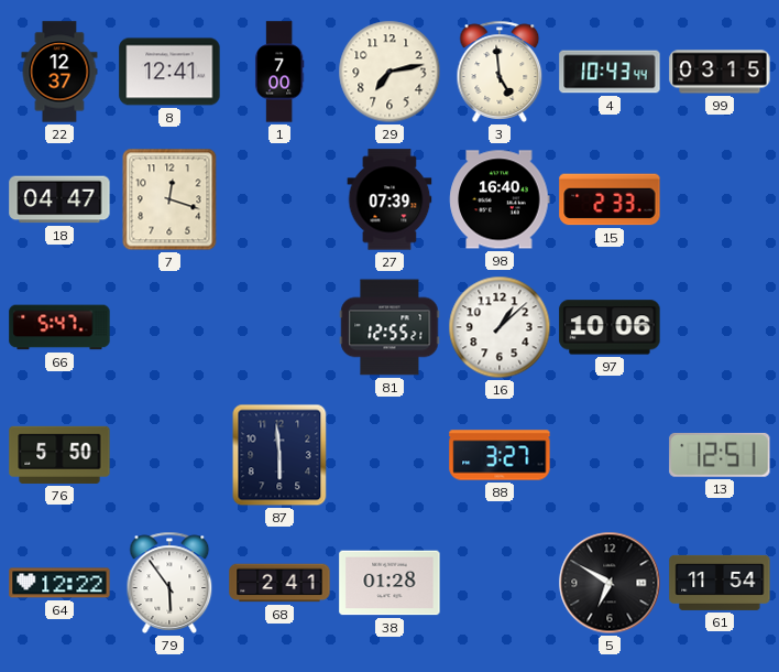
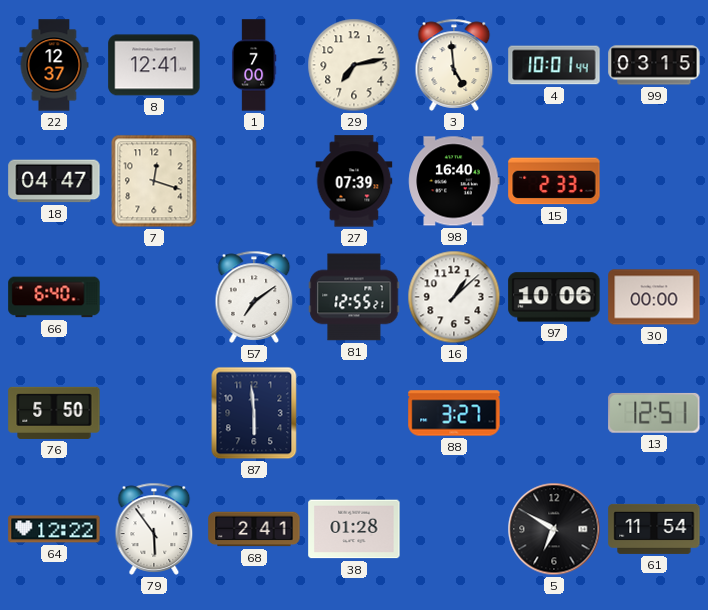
4: 10:43 -> 10:01 (554, 65)
66: 5:47 -> 6:40 (54, 297)
57: none -> 7:09 (254, 297)
30: none -> 00:00 (654, 297)
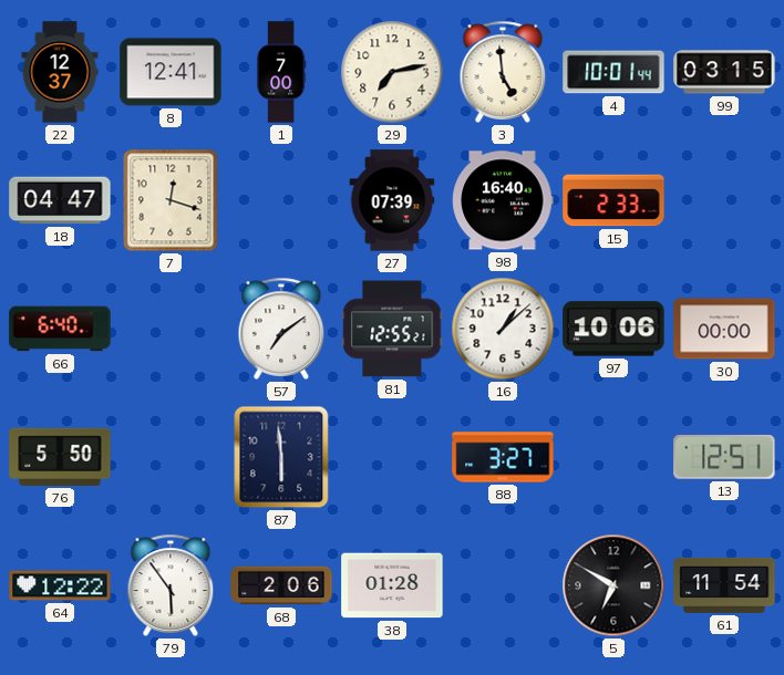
68: 2:41 -> 2:06 (281, 585)
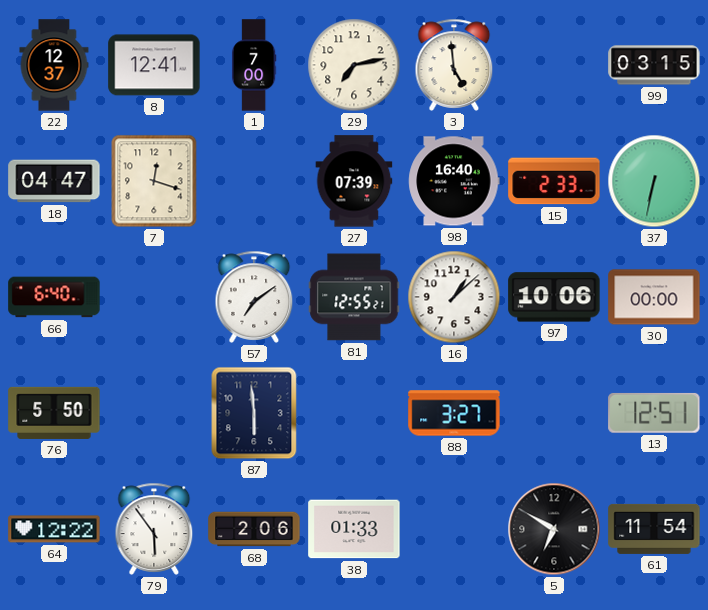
4: 10:01 -> none (613, 72)
37: none -> 6:32 (654, 181)
38: 01:28 -> 01:33 (354, 529)
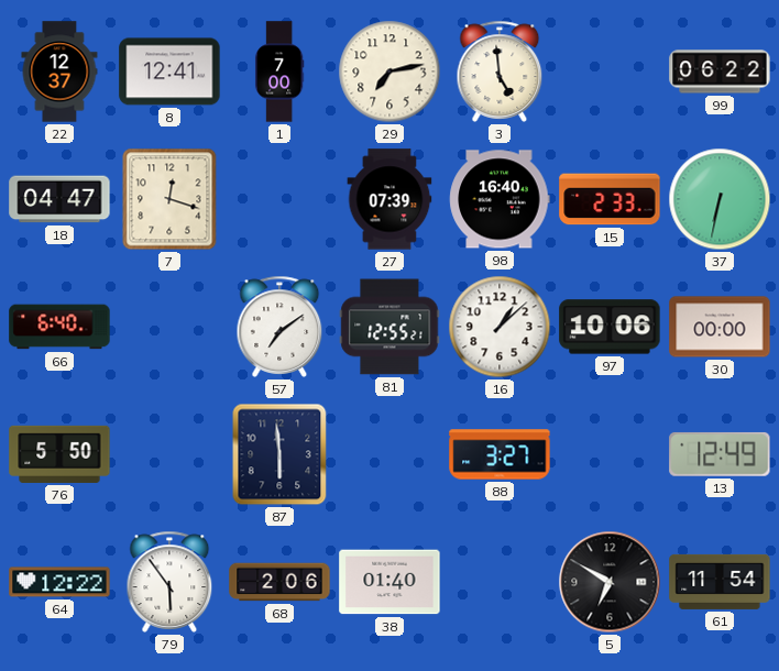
99: 03:15 -> 06:22 (720, 71)
13: 12:51 -> 12:49 (720, 454)
38: 01:33 -> 01:40 (390, 582)
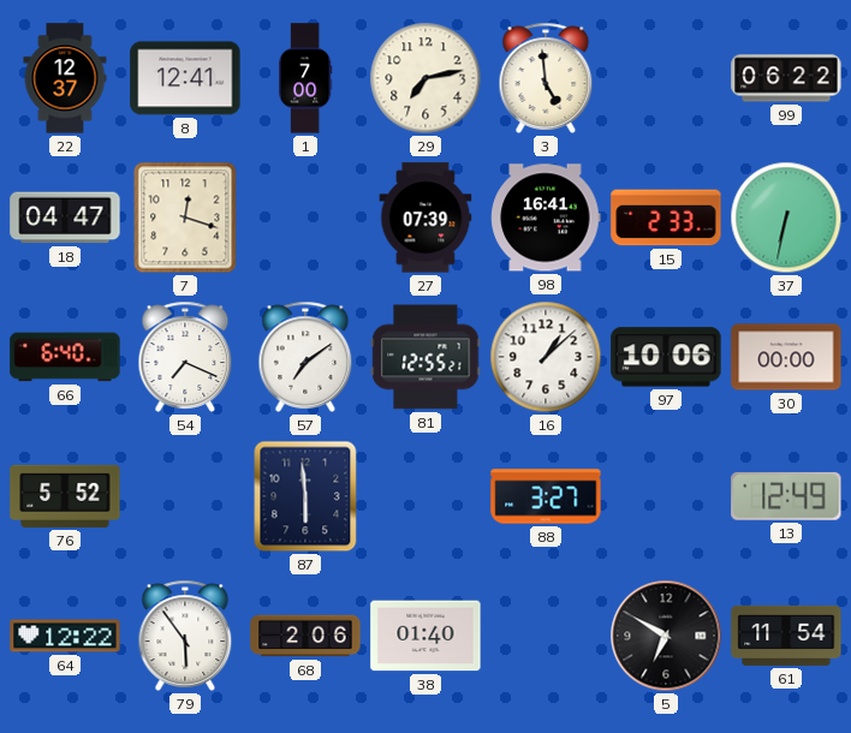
98: 16:40 -> 16:41 (546, 217)
54: none -> 7:19 (185, 357)
76: 5:50 -> 5:52 (65, 496)
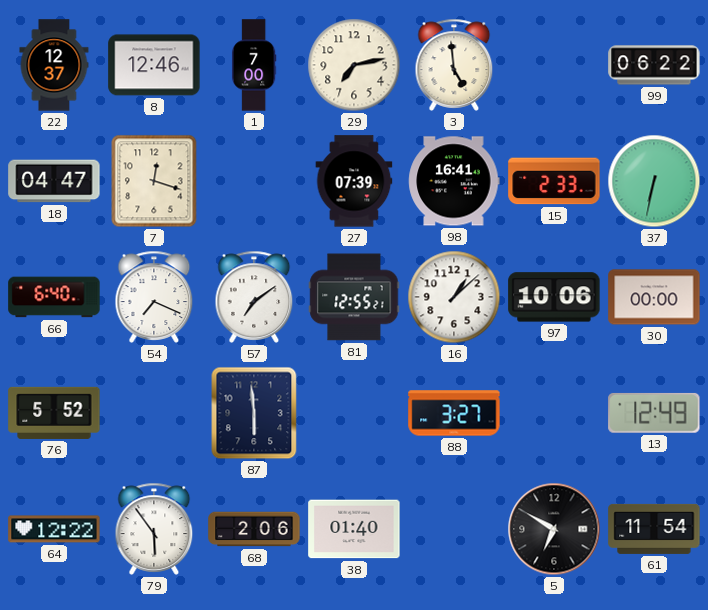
8: 12:41 -> 12:46 (154, 65)
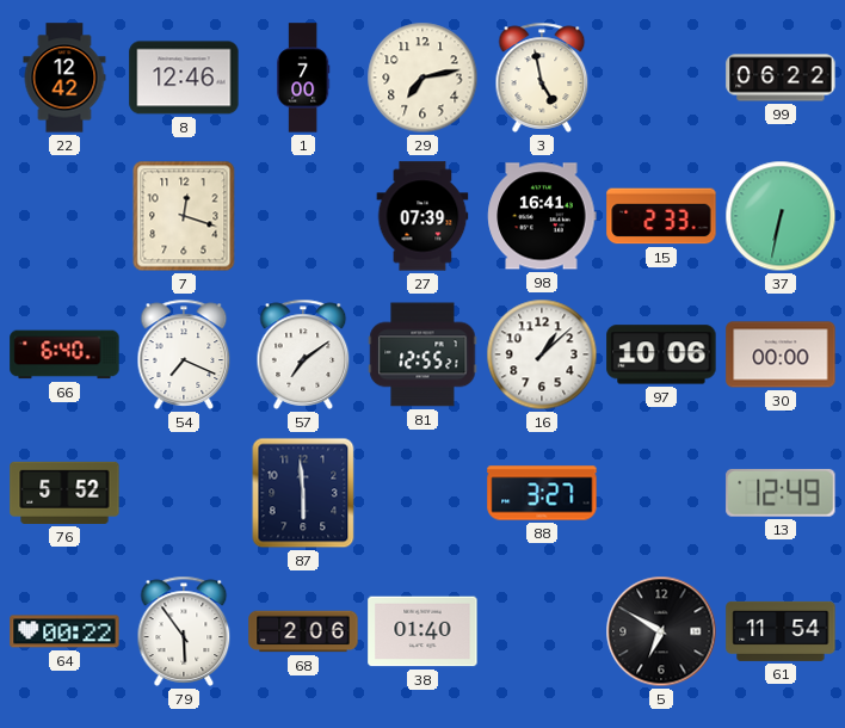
22: 12:37 -> 12:42 (64, 78)
3: 4:59 -> 4:58 (542, 78)
18: 04:47 -> none (54, 181)
64: 12:22 -> 00:22 (64, 631)
